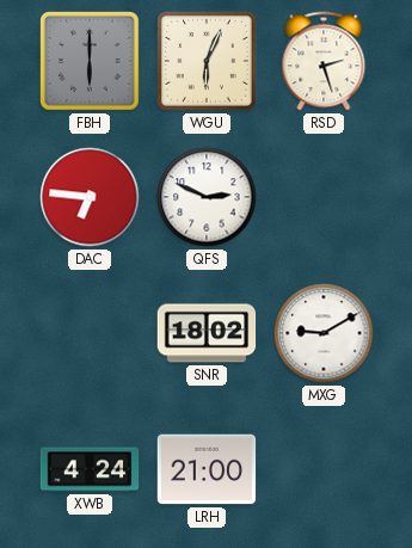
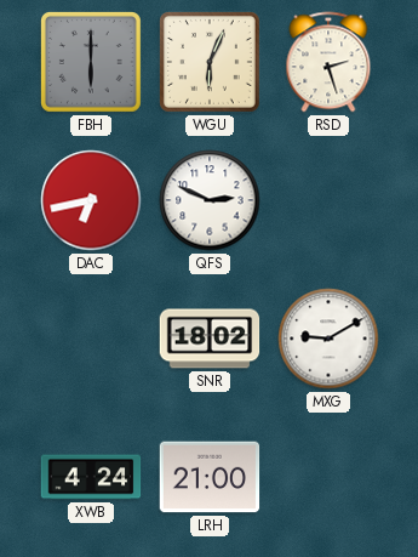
DAC: 6:46 -> 6:43 (91, 200)
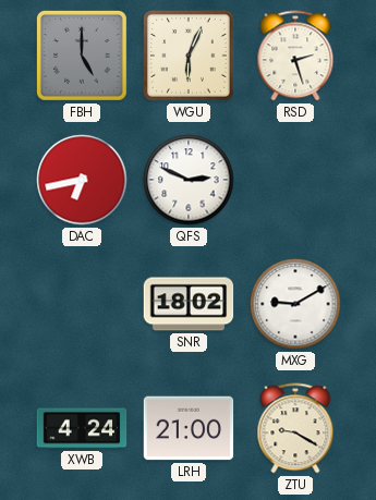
FBH: 6:00 -> 5:00 (83, 57)
ZTU: none -> 9:20 (295, 428)
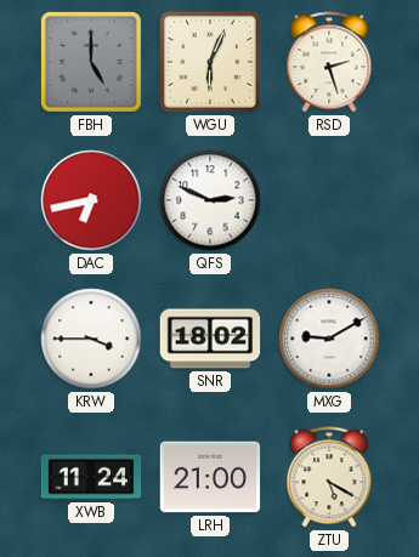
KRW: none -> 3:45 (91, 339)
XWB: 4:24 -> 11:24 (91, 477)
ZTU: 9:20 -> 5:20 (329, 477)
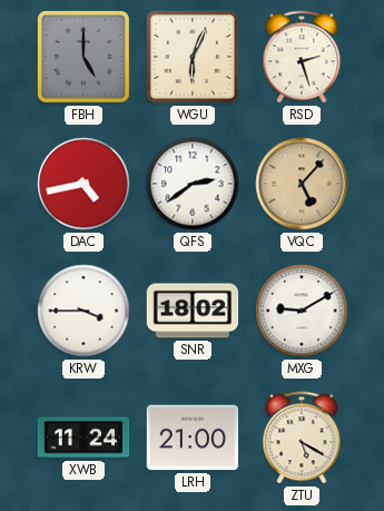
DAC: 6:43 -> 4:43 (83, 184)
QFS: 2:49 -> 2:39 (193, 184)
VQC: none -> 5:07 (302, 184)
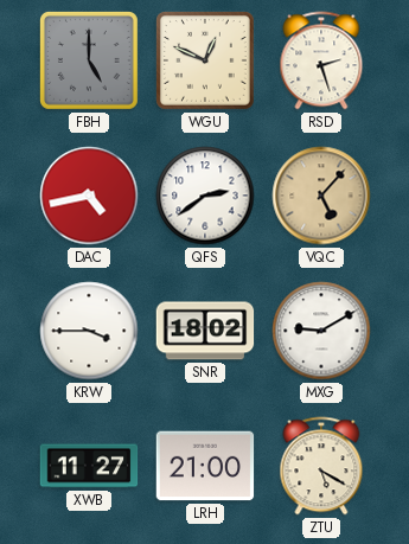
WGU: 6:04 -> 12:49 (206, 62)
XWB: 11:24 -> 11:27 (89, 466)
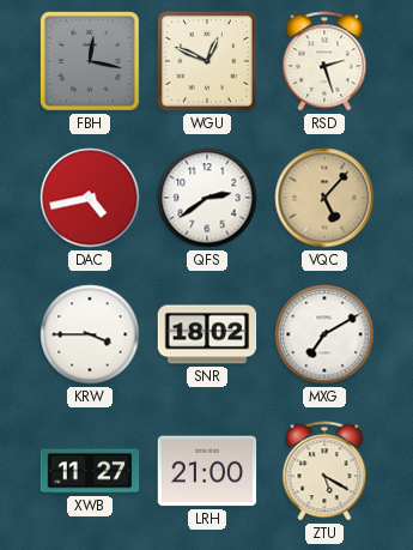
FBH: 5:00 -> 12:17 (91, 62)
MXG: 9:10 -> 7:10 (324, 334)
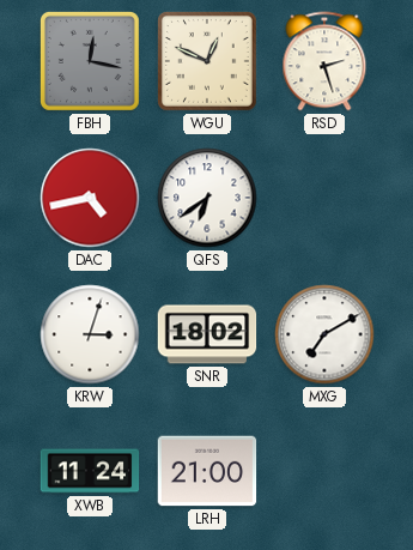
QFS: 2:39 -> 6:39 (207, 198)
VQC: 5:07 -> none (324, 198)
KRW: 3:45 -> 3:03 (90, 334)
XWB: 11:27 -> 11:24 (90, 471)
ZTU: 5:20 -> none (324, 471)
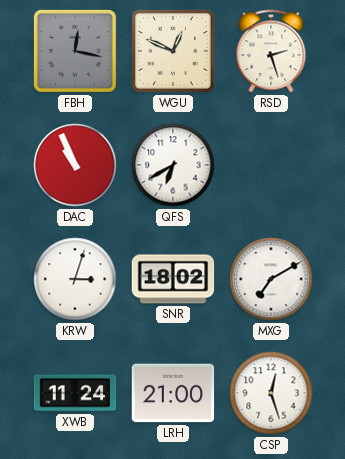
DAC: 4:43 -> 10:56 (75, 165)
QFS: 6:39 -> 6:40 (173, 165)
CSP: none -> 12:27 (271, 393)
